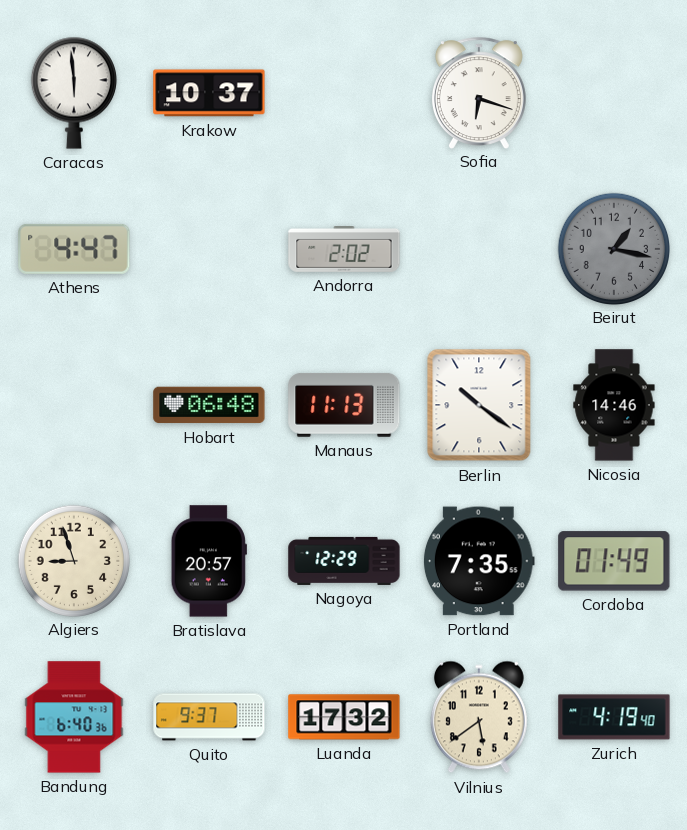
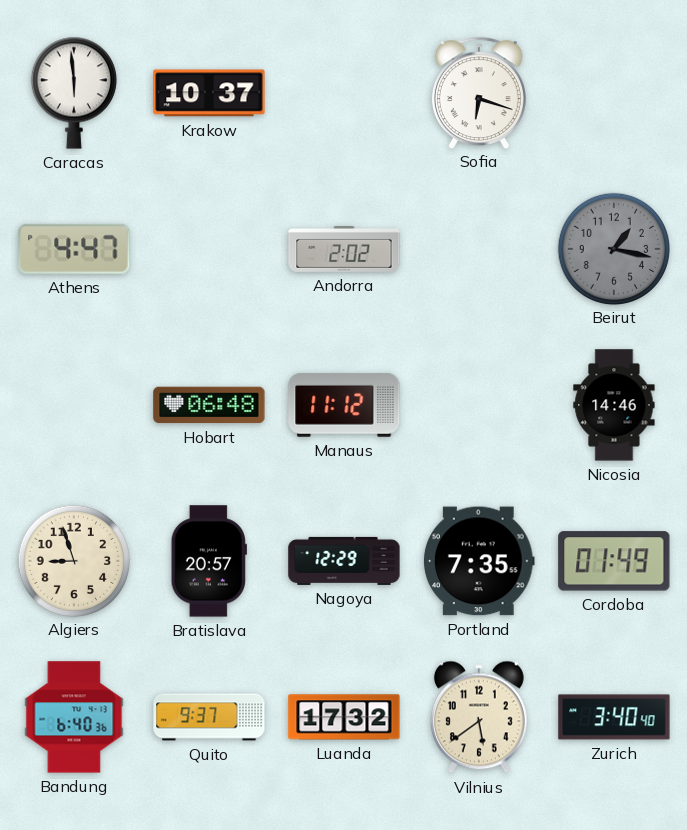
Manaus: 11:13 -> 11:12 (344, 405)
Berlin: 10:21 -> none (479, 405)
Zurich: 4:19 -> 3:40 (614, 717)
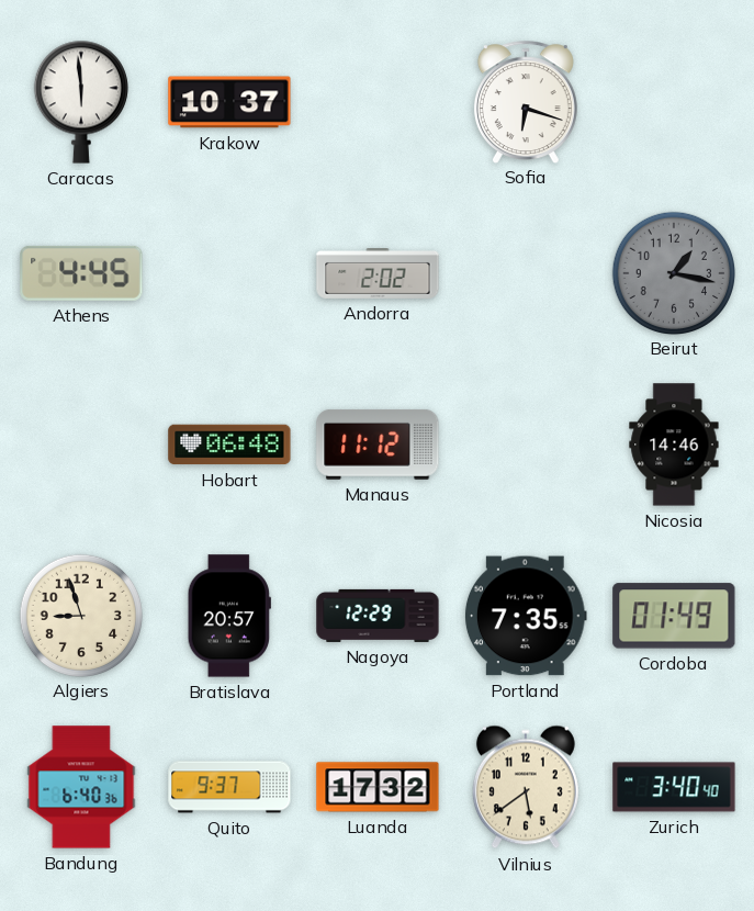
Athens: 4:47 -> 4:45 (81, 273)
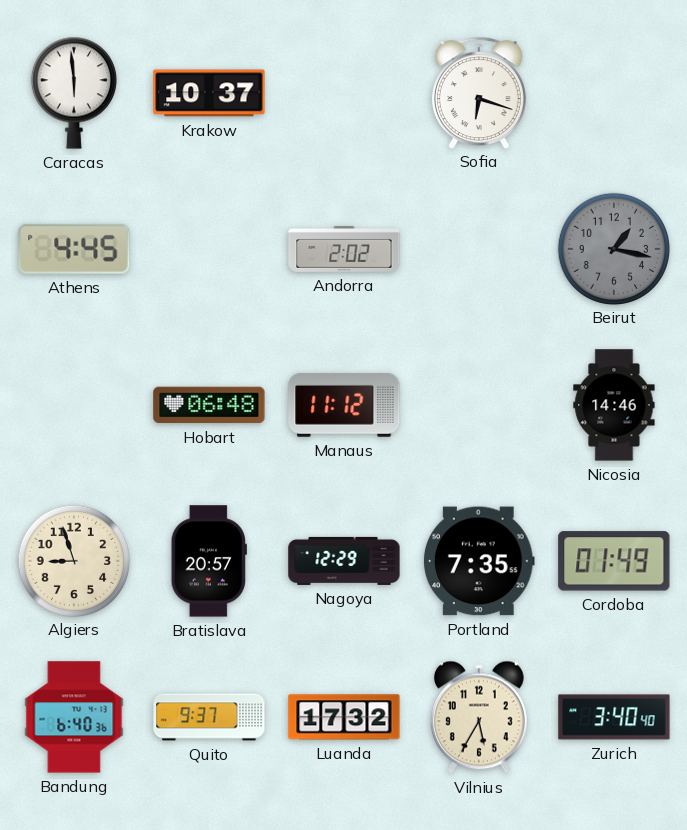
Vilnius: 5:39 -> 5:35 (479, 717)
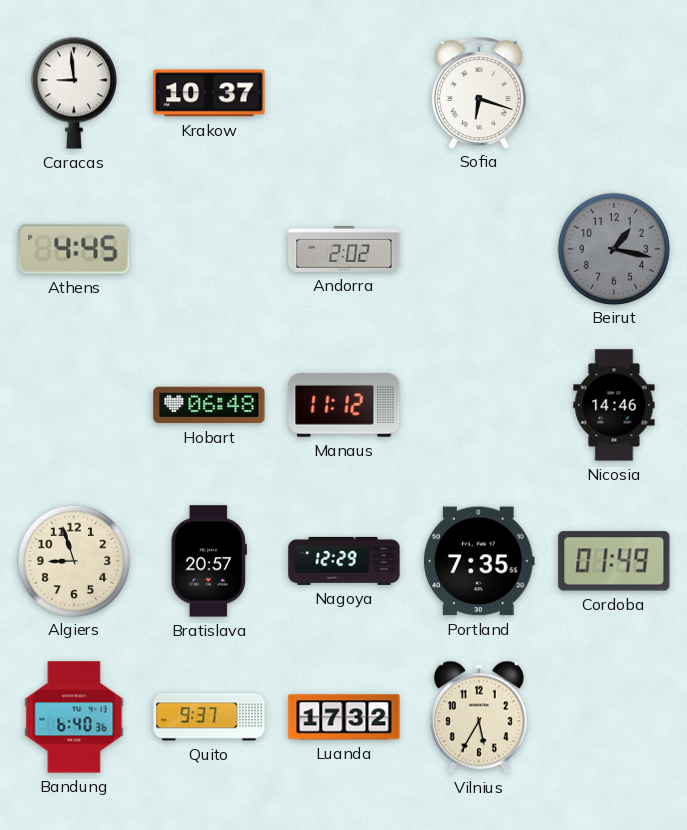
Caracas: 5:59 -> 8:59 (74, 93)
Zurich: 3:40 -> none (614, 717)
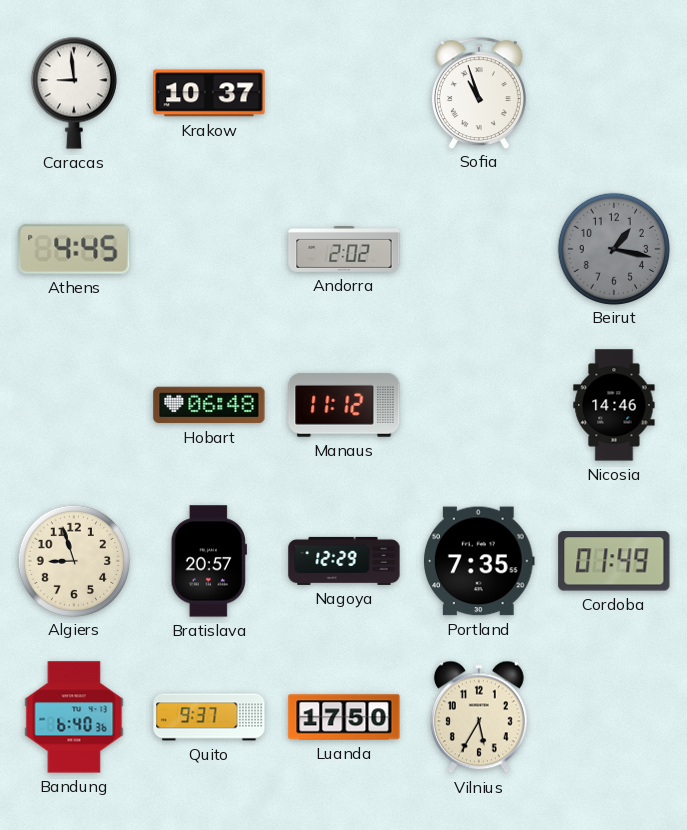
Sofia: 6:18 -> 10:57 (479, 93)
Luanda: 17:32 -> 17:50 (344, 717)
